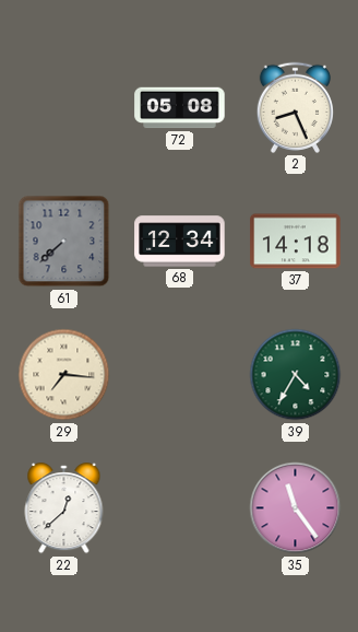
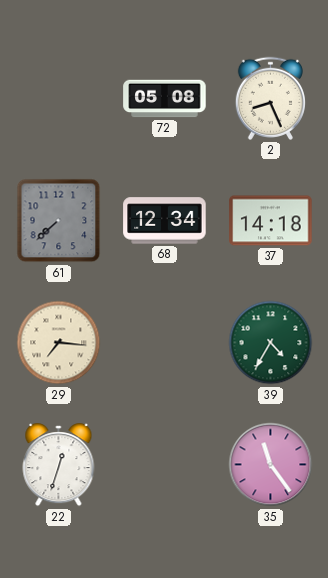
22: 12:38 -> 12:33 (59, 465)
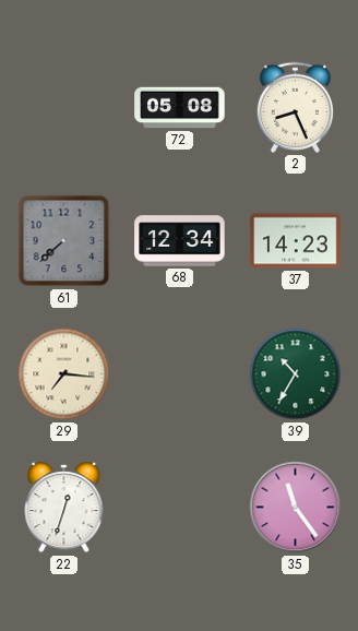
37: 14:18 -> 14:23 (296, 241)
39: 4:35 -> 10:35 (296, 374)
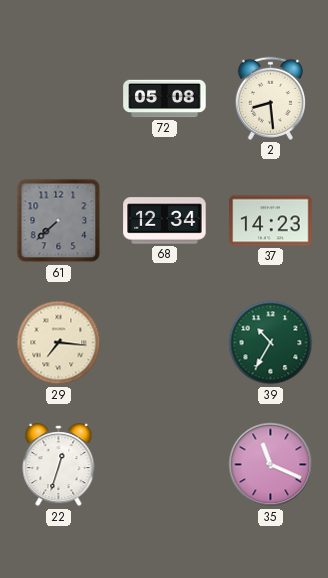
2: 8:26 -> 8:29 (270, 98)
35: 11:24 -> 11:19 (271, 465)
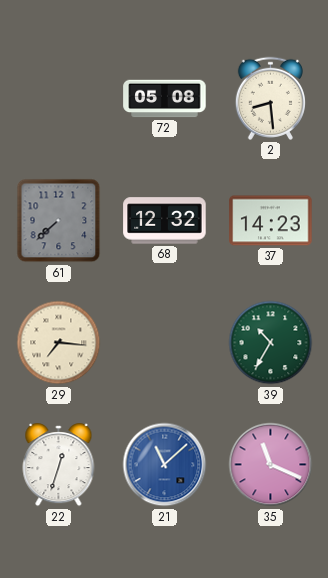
68: 12:34 -> 12:32 (165, 221)
21: none -> 11:08 (165, 465)
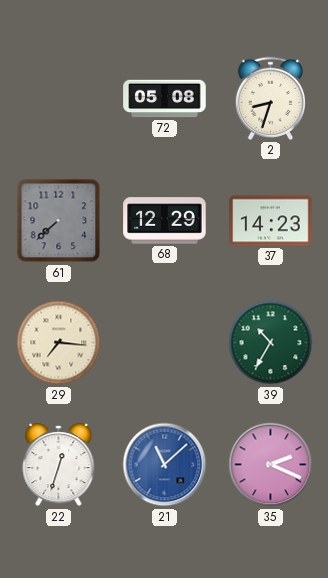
2: 8:29 -> 8:33 (270, 98)
68: 12:32 -> 12:29 (165, 221)
35: 11:19 -> 2:19 (271, 465)
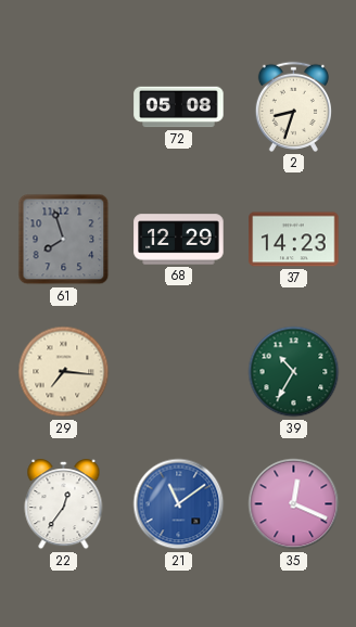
61: 7:38 -> 7:57 (64, 240)
22: 12:33 -> 12:36 (64, 504)
21: 11:08 -> 11:09 (179, 504)
35: 2:19 -> 12:19 (294, 504)
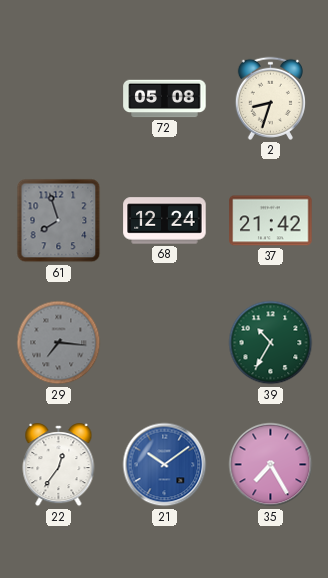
68: 12:29 -> 12:24 (165, 221)
37: 14:23 -> 21:42 (271, 221)
29 dial: cream -> grey (59, 343)
21: 11:09 -> 10:09 (165, 465)
35: 12:19 -> 7:25 (271, 465)
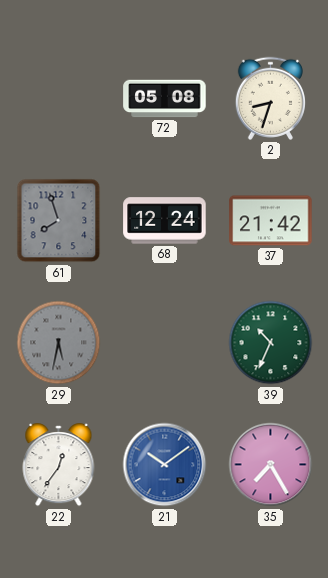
29: 7:16 -> 5:32 (59, 343)
39: 10:35 -> 10:34 (271, 343)
